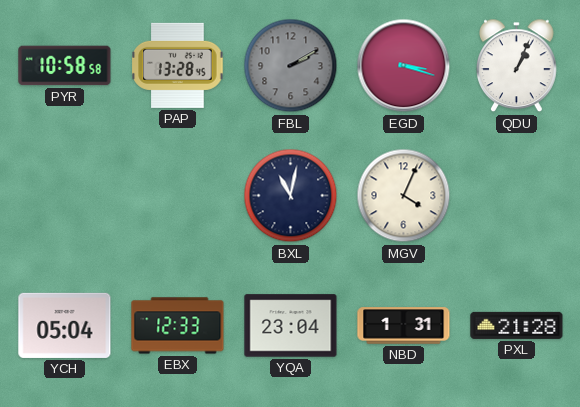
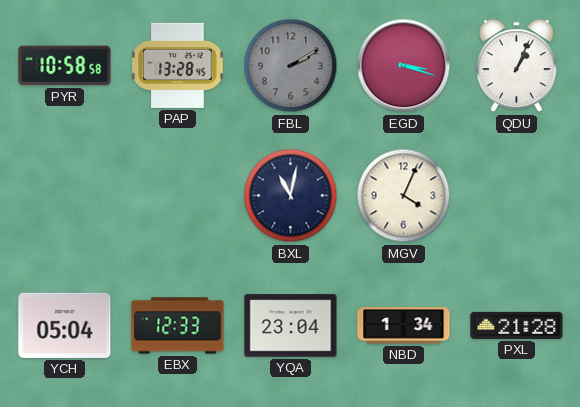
NBD: 1:31 -> 1:34 (404, 326)
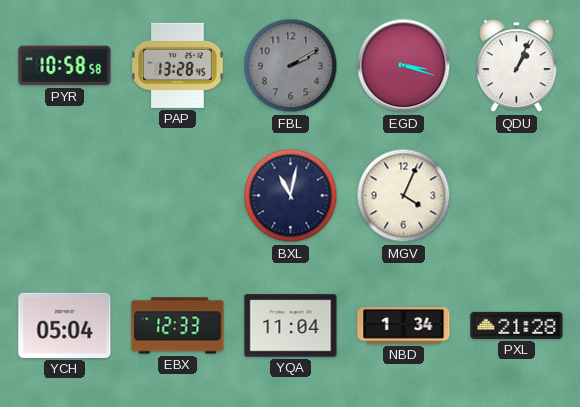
YQA: 23:04 -> 11:04 (291, 326)
